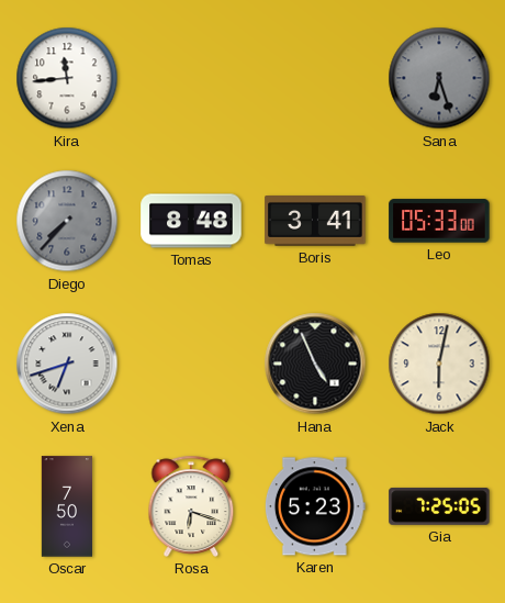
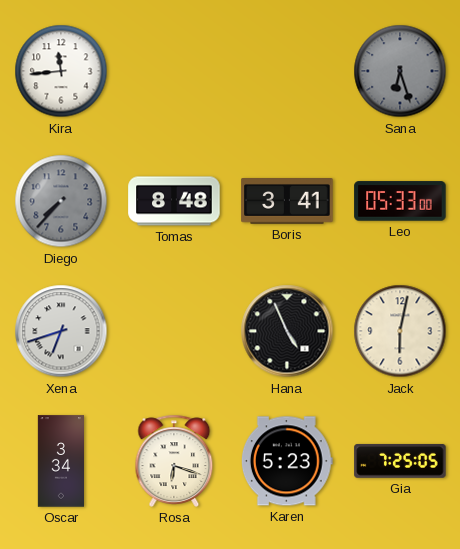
Oscar: 7:50 -> 3:34 (61, 461)
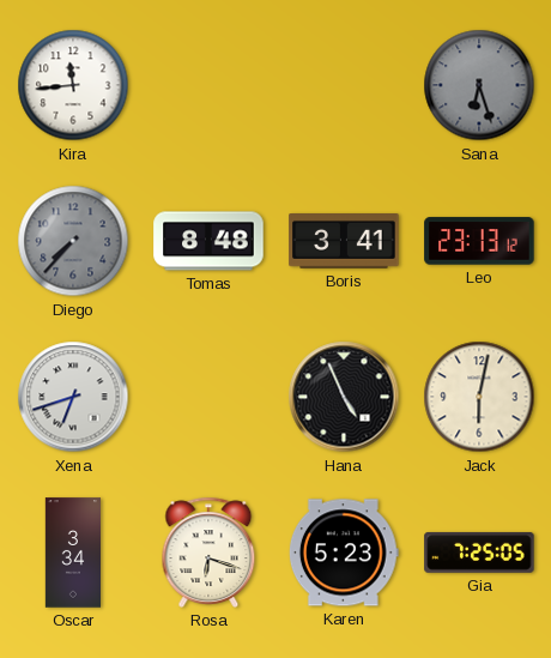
Leo: 05:33 -> 23:13 (479, 241)
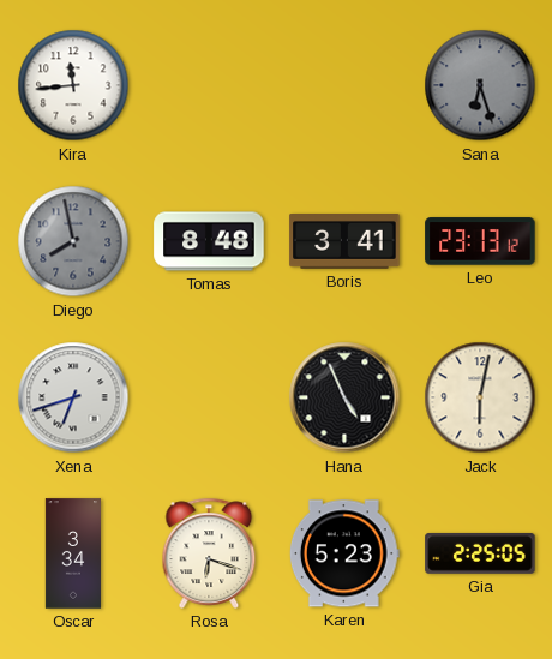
Diego: 7:37 -> 7:58 (73, 241)
Gia: 7:25 -> 2:25 (480, 553)
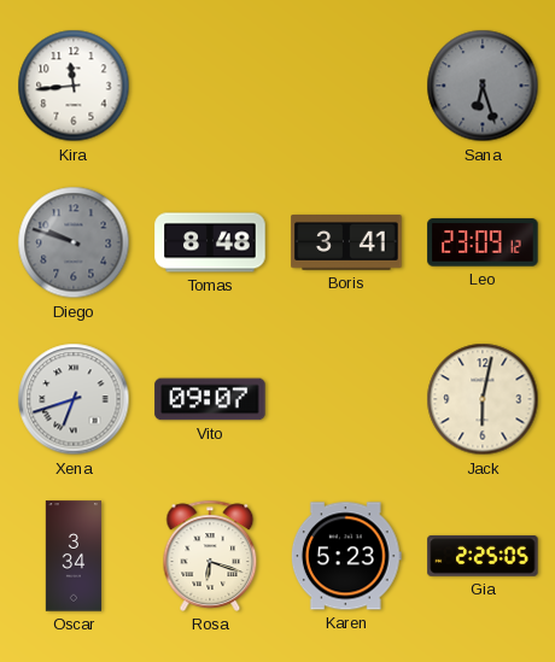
Diego: 7:58 -> 9:48 (74, 242)
Leo: 23:13 -> 23:09 (483, 242)
Vito: none -> 09:07 (210, 399)
Hana: 4:56 -> none (344, 397)
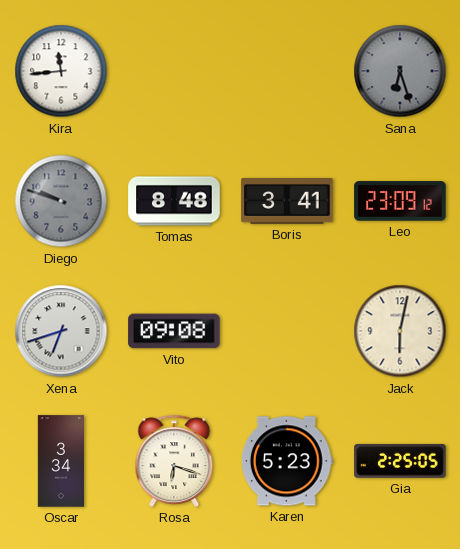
Vito: 09:07 -> 09:08 (174, 331)
